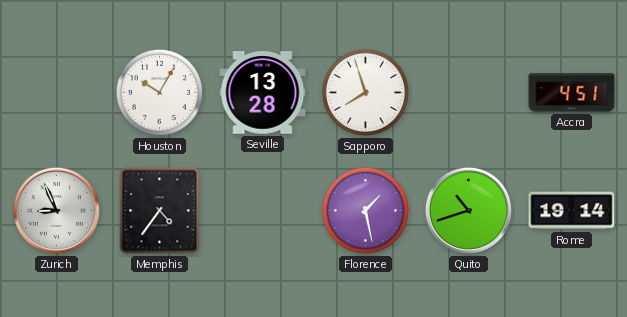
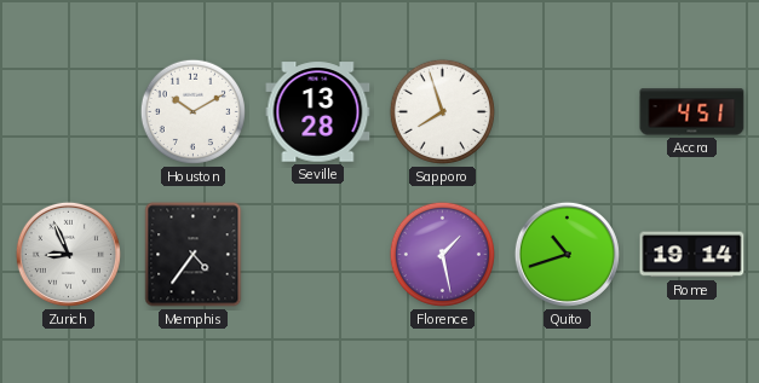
Houston: 10:05 -> 10:10 (192, 111)
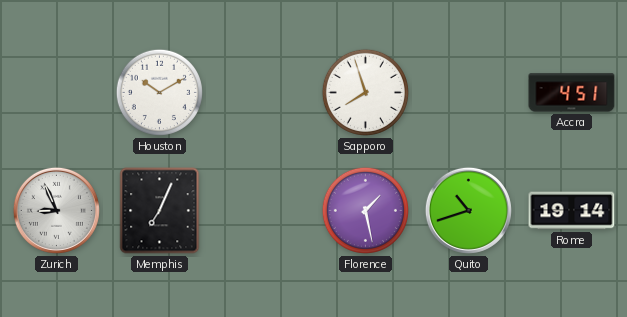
Seville: 13:28 -> none (318, 112)
Memphis: 4:36 -> 7:04 (160, 211)
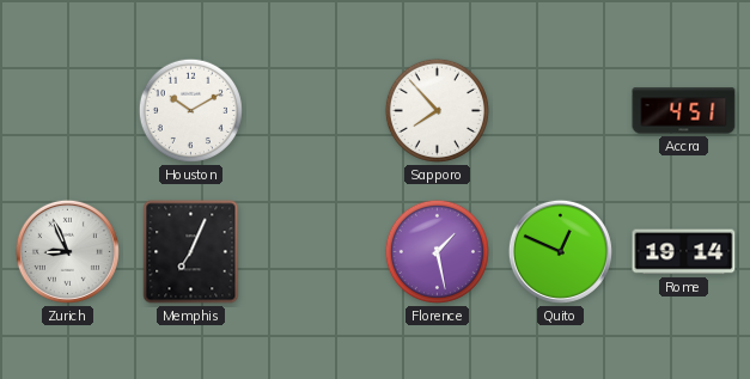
Sapporo: 7:57 -> 7:53 (437, 110)
Quito: 10:42 -> 12:49 (560, 251)
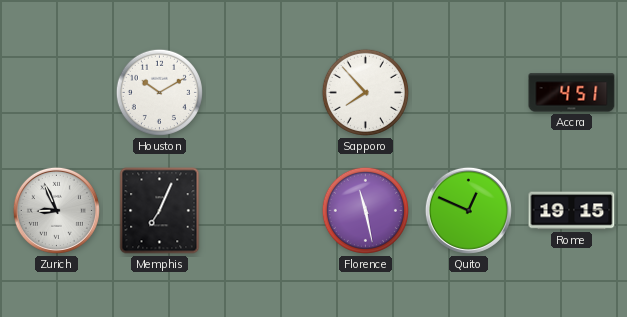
Florence: 1:28 -> 11:28 (365, 210)
Rome: 19:14 -> 19:15 (572, 211)
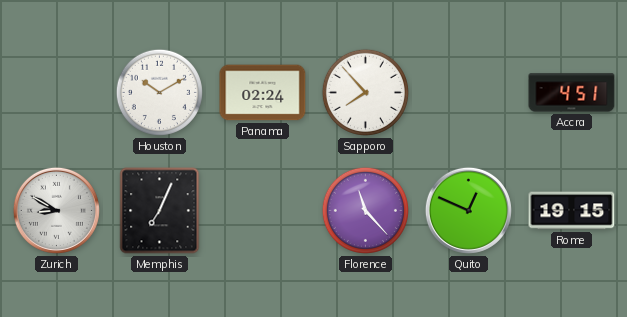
Panama: none -> 02:24 (263, 93)
Zurich: 8:56 -> 8:50 (56, 210)
Florence: 11:28 -> 11:23 (365, 210)
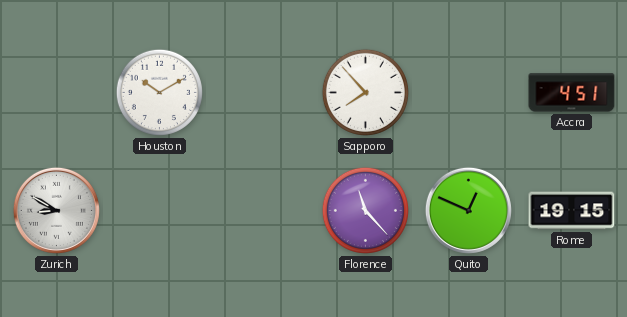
Panama: 02:24 -> none (263, 93)
Memphis: 7:04 -> none (160, 211)
